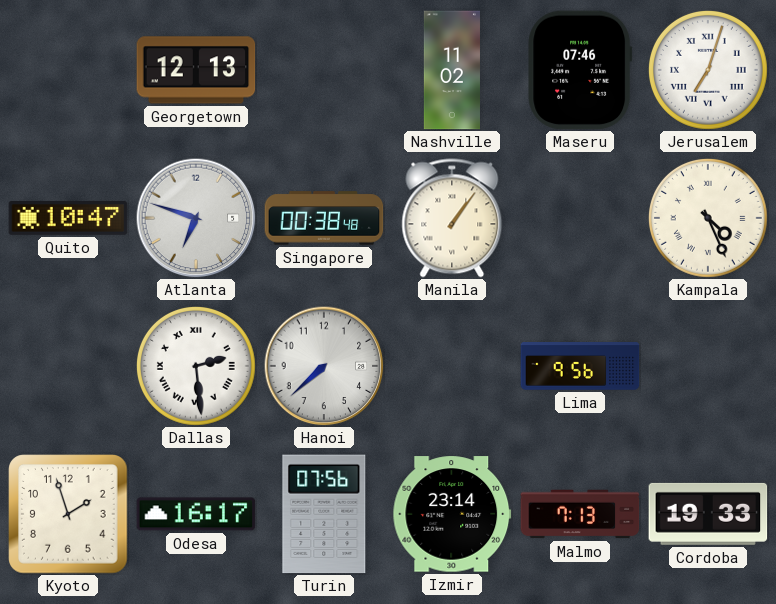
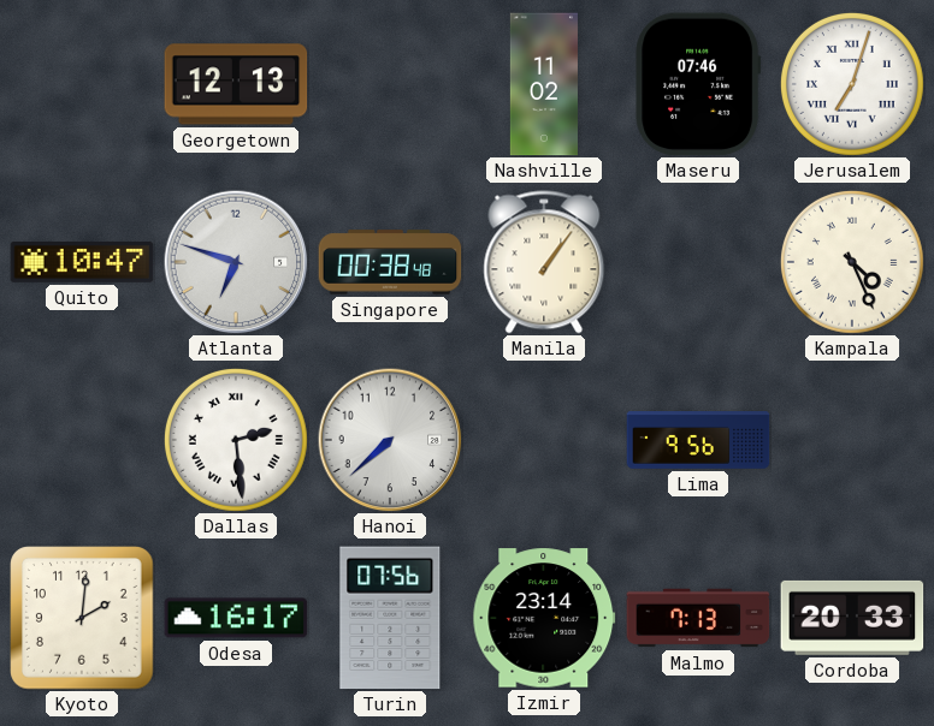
Kyoto: 1:57 -> 2:01 (82, 618)
Cordoba: 19:33 -> 20:33 (852, 618)
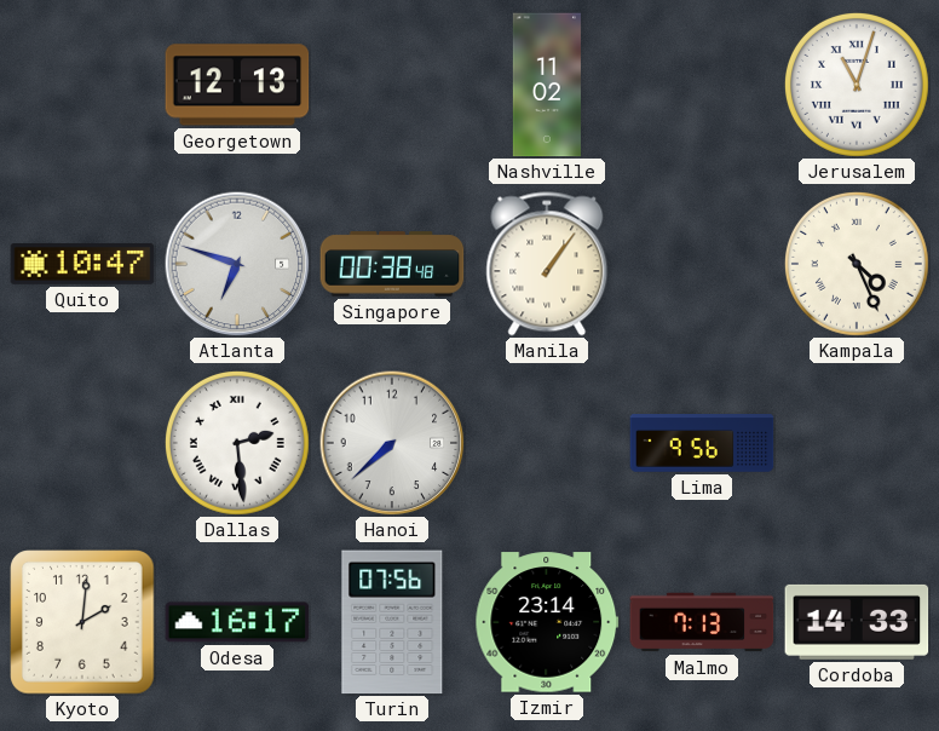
Maseru: 07:46 -> none (698, 84)
Jerusalem: 7:03 -> 11:03 (857, 85)
Cordoba: 20:33 -> 14:33 (857, 622)
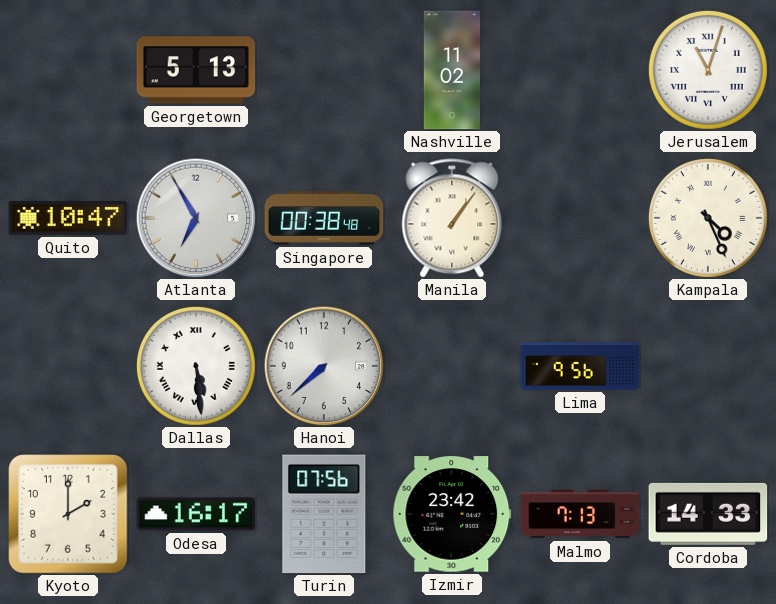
Georgetown: 12:13 -> 5:13 (196, 70)
Atlanta: 6:48 -> 6:55 (196, 218)
Dallas: 2:29 -> 5:29 (196, 366)
Kyoto: 2:01 -> 2:00 (68, 514)
Izmir: 23:14 -> 23:42 (452, 514)
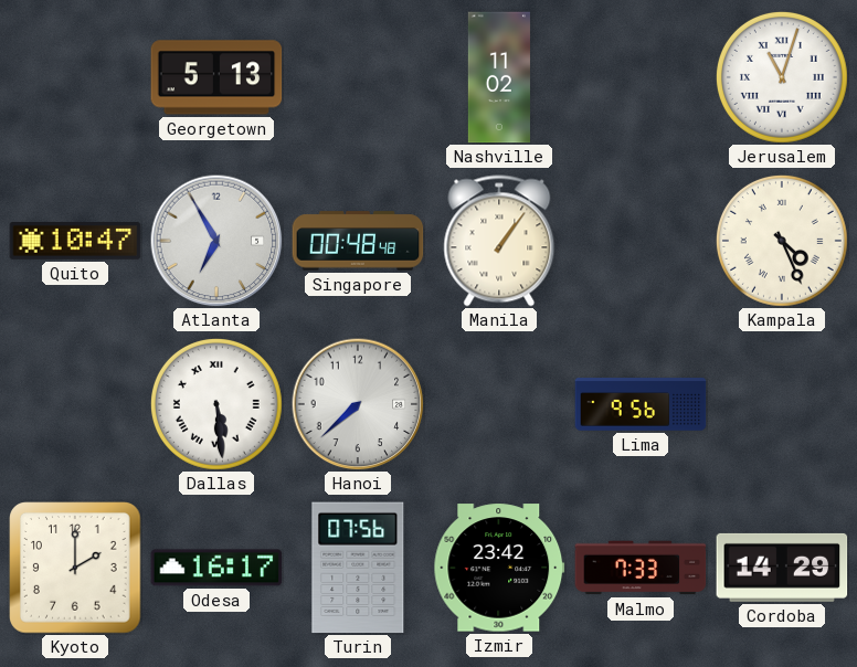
Singapore: 00:38 -> 00:48 (358, 241)
Malmo: 7:13 -> 7:33 (641, 568)
Cordoba: 14:33 -> 14:29 (782, 568)
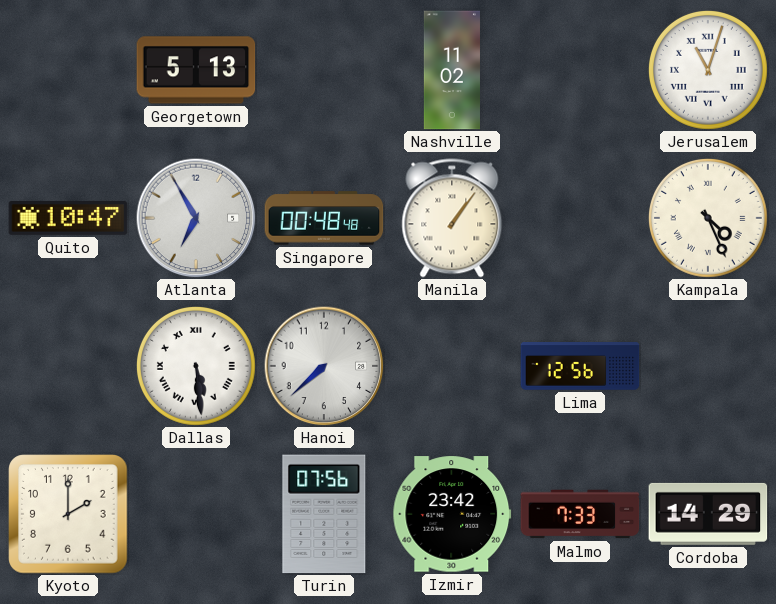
Lima: 9:56 -> 12:56 (580, 366)
Odesa: 16:17 -> none (216, 568)
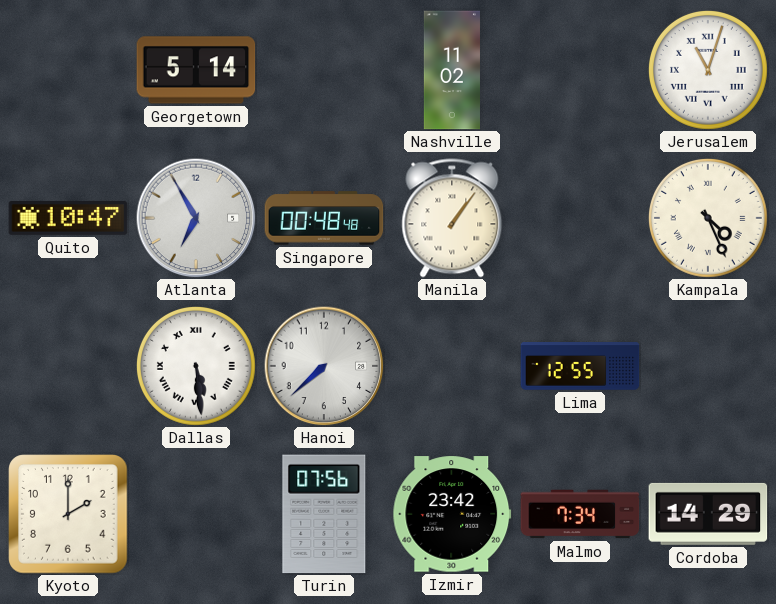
Georgetown: 5:13 -> 5:14 (196, 70)
Lima: 12:56 -> 12:55 (580, 366)
Malmo: 7:33 -> 7:34 (580, 514)
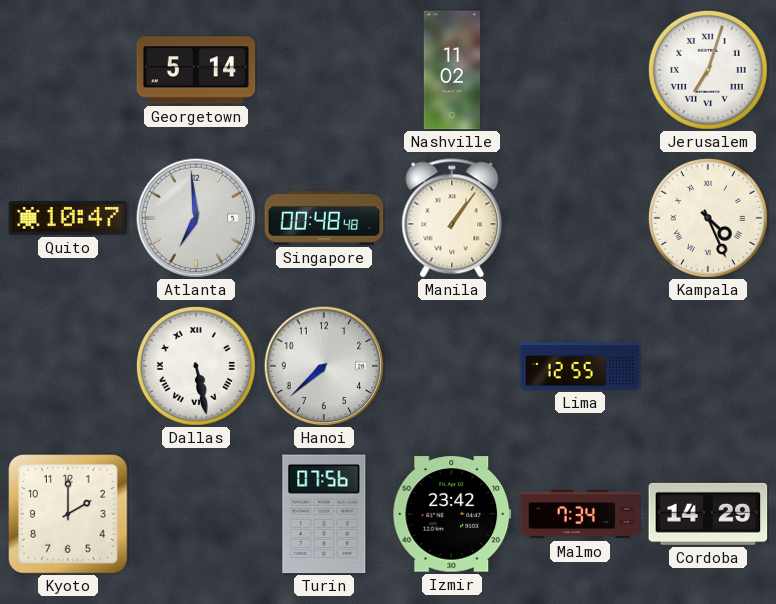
Jerusalem: 11:03 -> 7:03 (708, 70)
Atlanta: 6:55 -> 6:59 (196, 218)
Dallas: 5:29 -> 5:28 (196, 366)
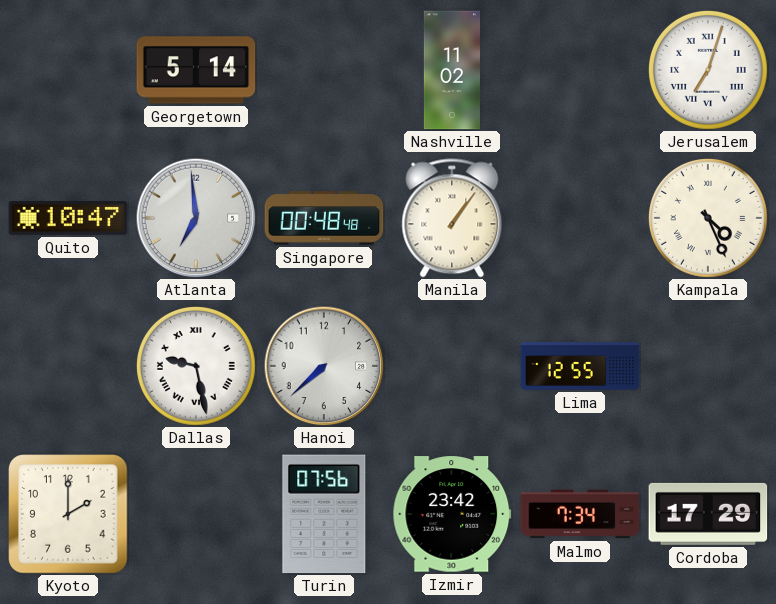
Dallas: 5:28 -> 9:28 (196, 366)
Cordoba: 14:29 -> 17:29 (708, 514)
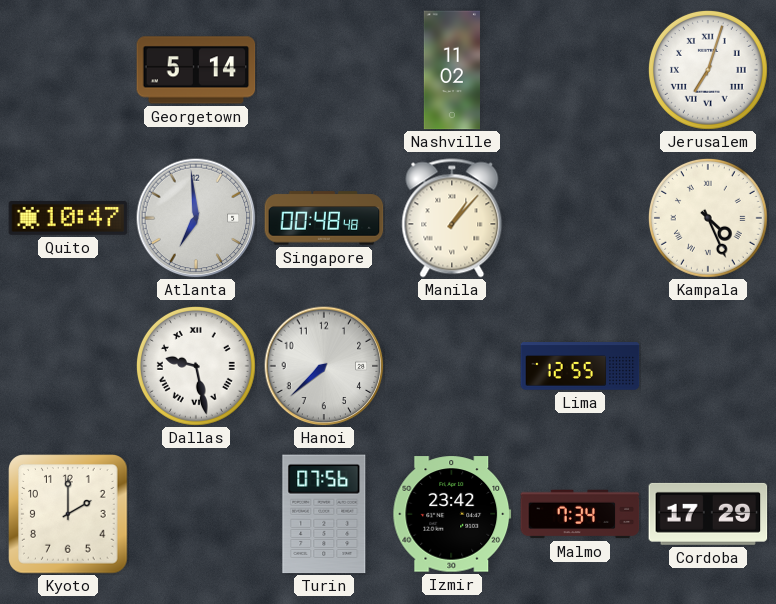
Manila: 1:06 -> 1:07 (452, 218)
